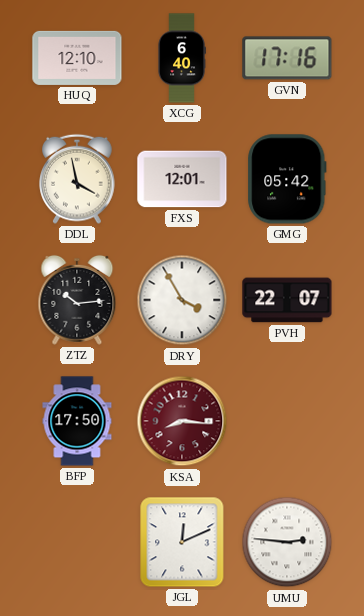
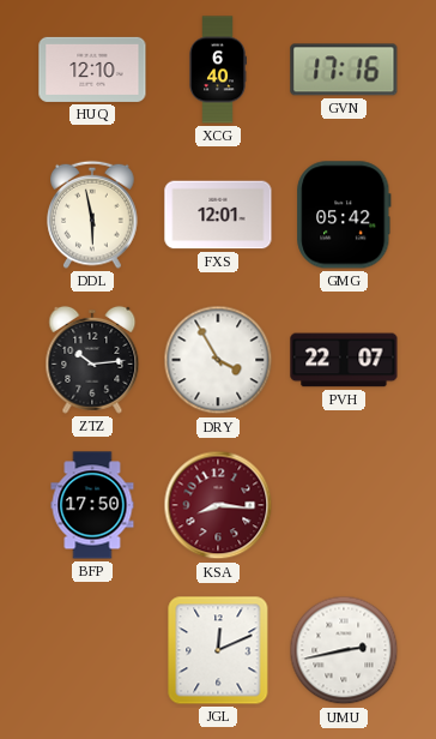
DDL: 3:58 -> 5:58 (92, 215)
UMU: 2:46 -> 2:43 (344, 650)
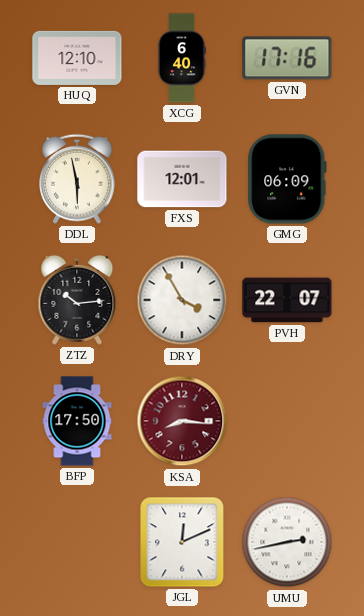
GMG: 05:42 -> 06:09 (287, 179)
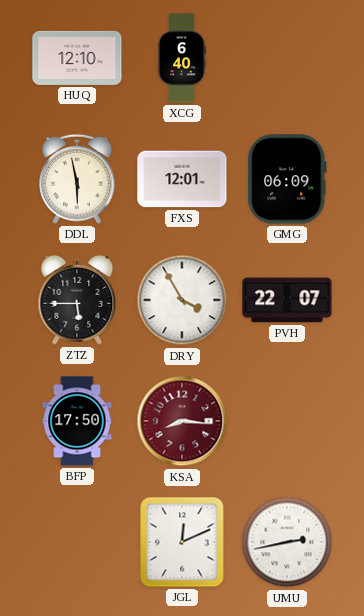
GVN: 17:16 -> none (287, 58)
ZTZ: 10:14 -> 5:45 (77, 300)
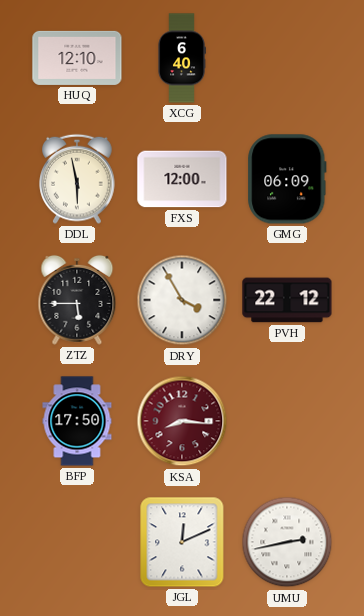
FXS: 12:01 -> 12:00 (182, 179)
PVH: 22:07 -> 22:12 (287, 300)
